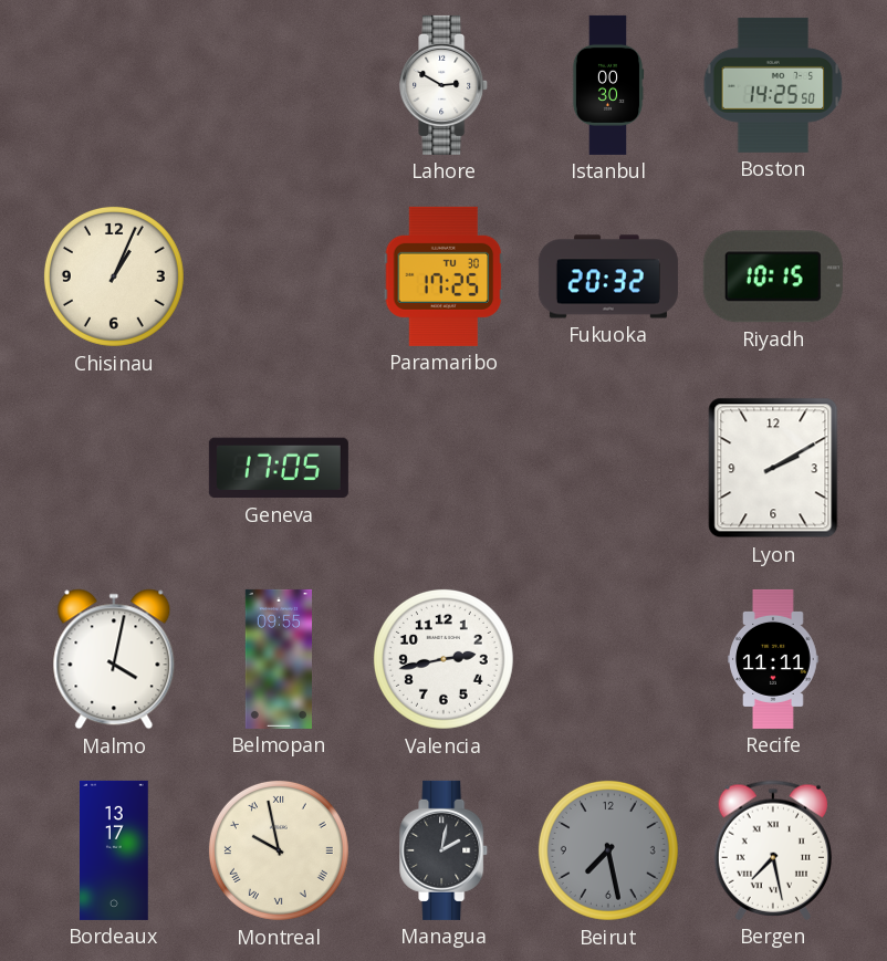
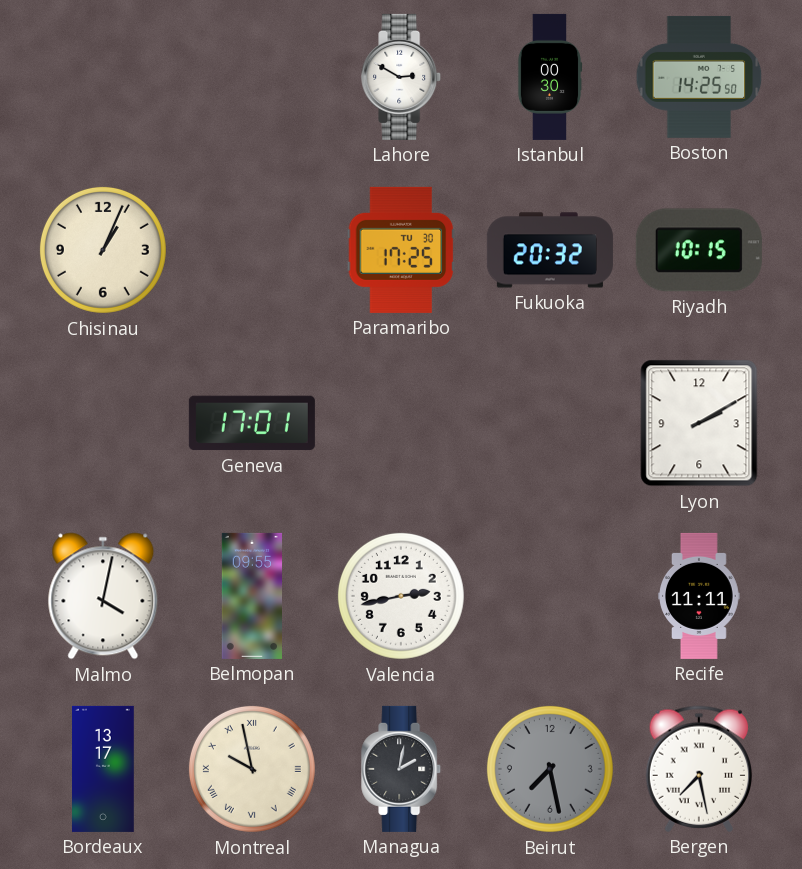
Geneva: 17:05 -> 17:01 (252, 423)
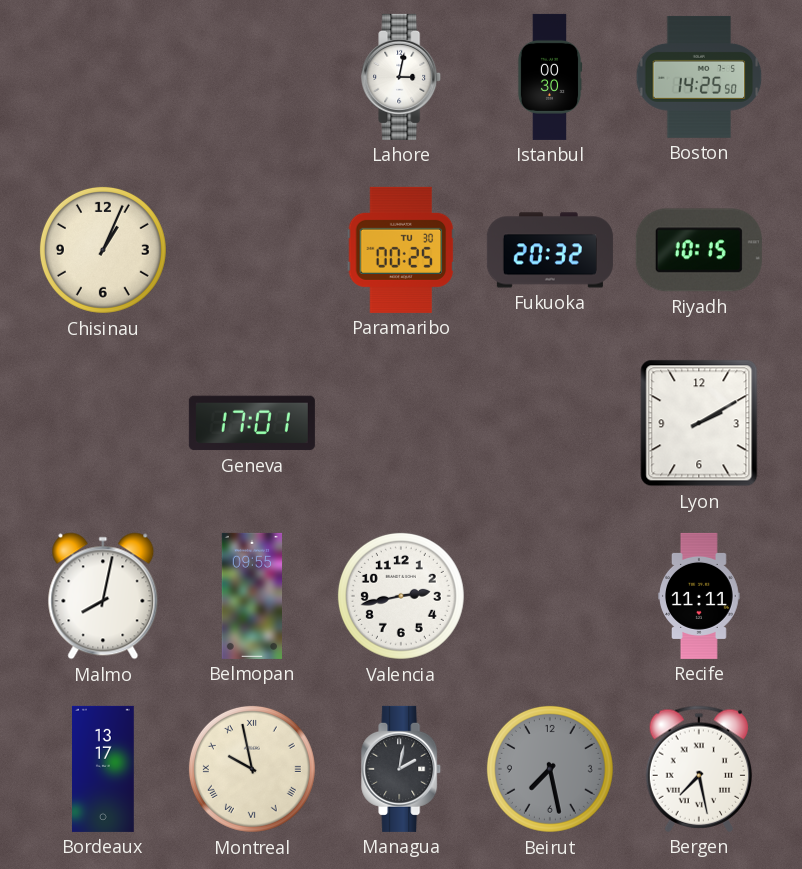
Lahore: 2:50 -> 3:02 (402, 77)
Paramaribo: 17:25 -> 00:25 (401, 250)
Malmo: 4:02 -> 8:02 (103, 596)
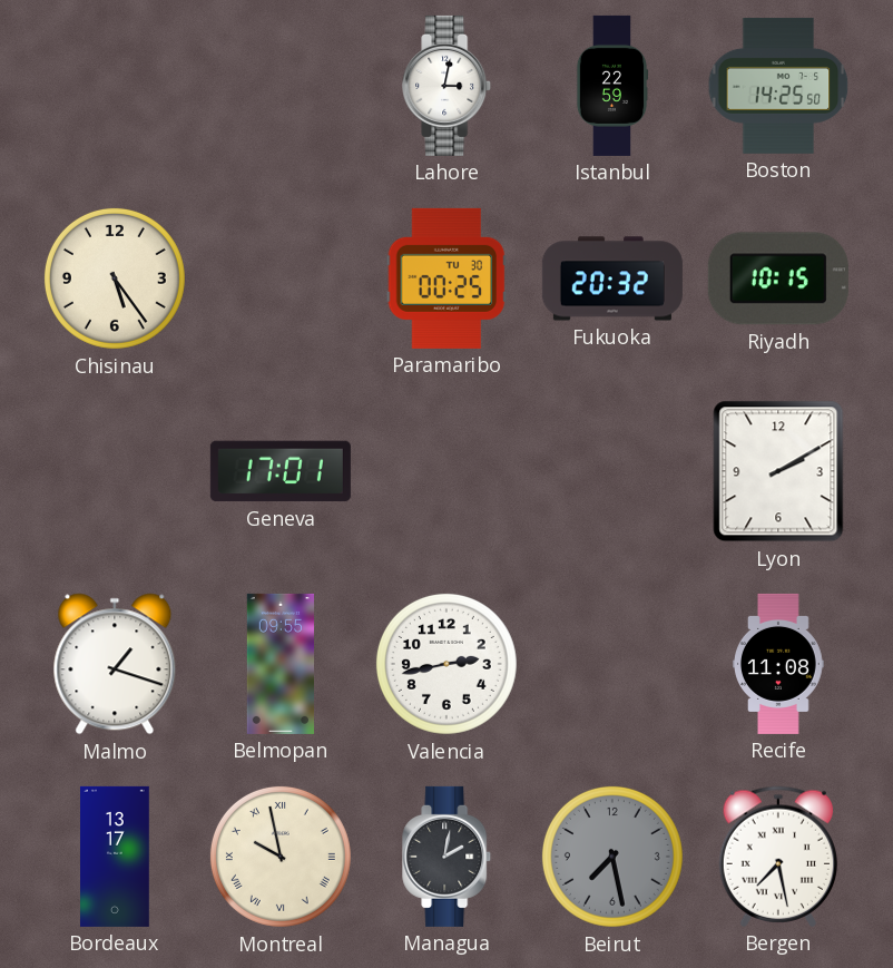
Istanbul: 00:30 -> 22:59 (612, 86)
Chisinau: 1:04 -> 5:24 (115, 278)
Malmo: 8:02 -> 1:18 (115, 664)
Recife: 11:11 -> 11:08 (779, 664)
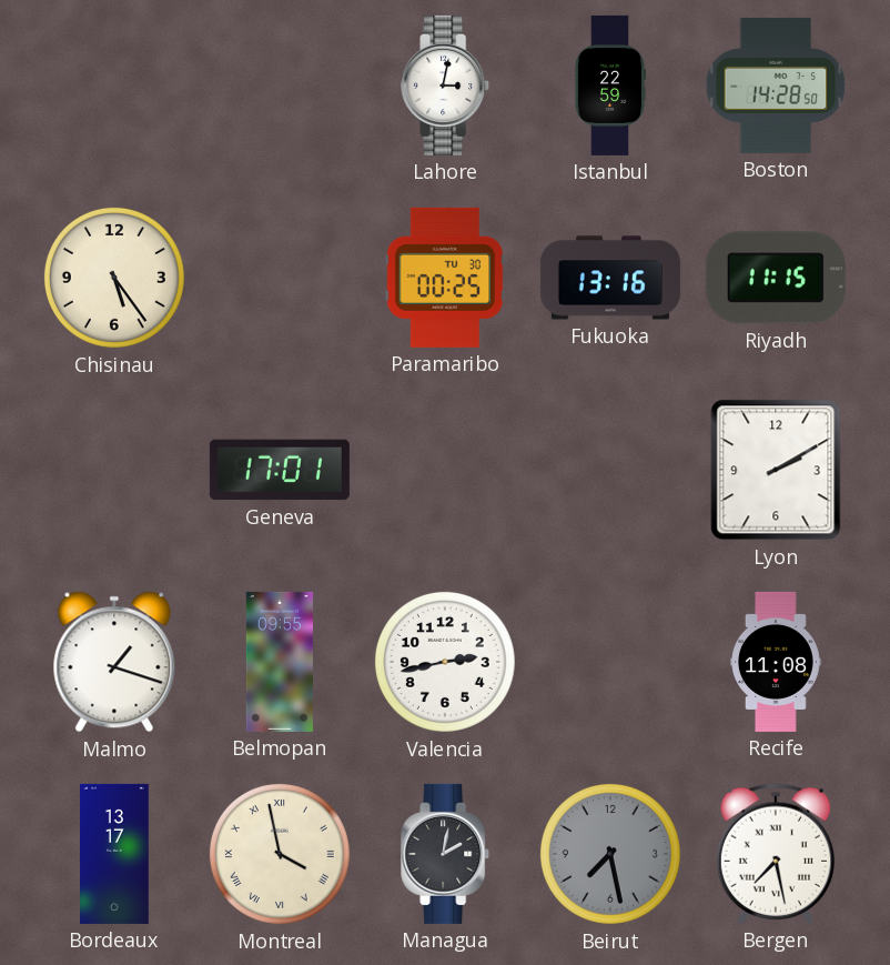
Boston: 14:25 -> 14:28 (776, 86)
Fukuoka: 20:32 -> 13:16 (610, 278)
Riyadh: 10:15 -> 11:15 (776, 278)
Montreal: 9:58 -> 3:58 (280, 854)
